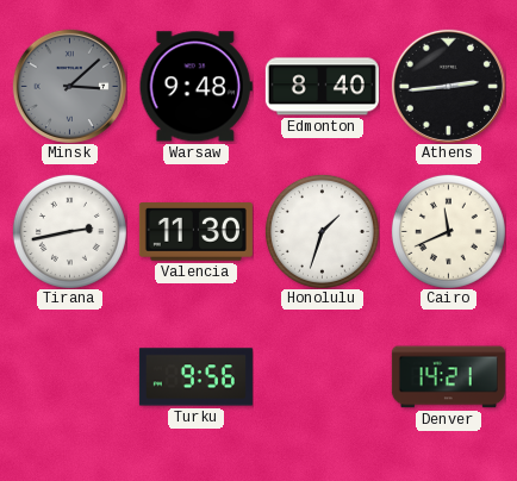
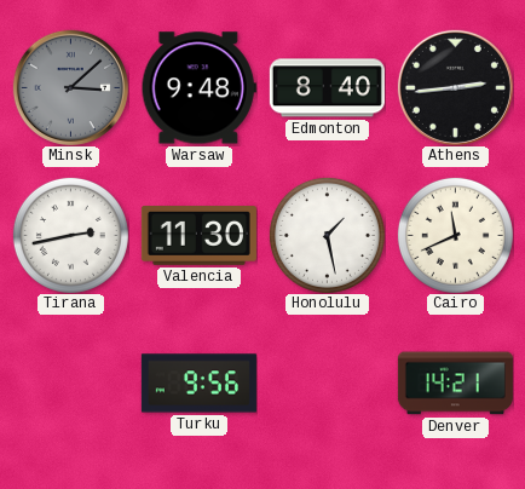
Honolulu: 1:33 -> 1:28 (327, 235)
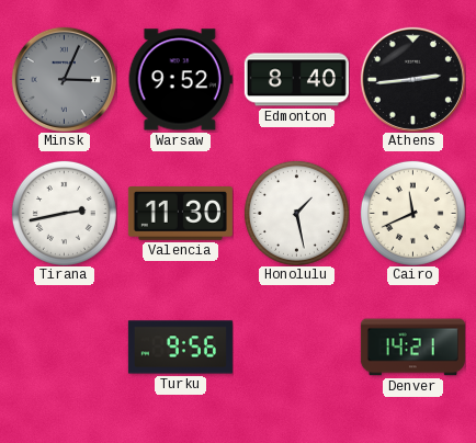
Minsk: 3:08 -> 3:04 (64, 79)
Warsaw: 9:48 -> 9:52 (180, 80)
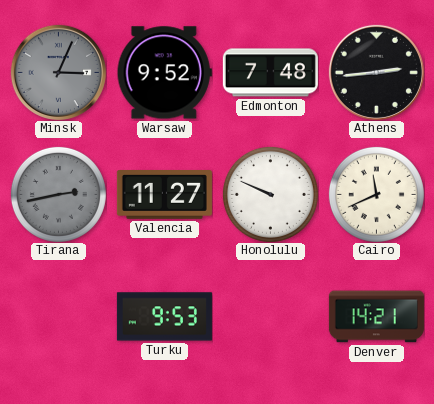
Edmonton: 8:40 -> 7:48 (270, 73)
Tirana dial: white -> grey (58, 194)
Valencia: 11:30 -> 11:27 (164, 195)
Honolulu: 1:28 -> 9:49 (270, 194)
Turku: 9:56 -> 9:53 (164, 317)
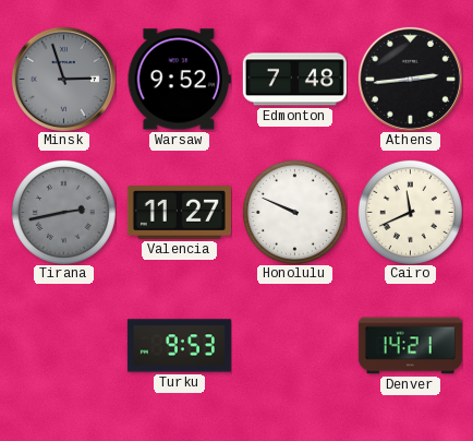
Minsk: 3:04 -> 2:57 (63, 79)
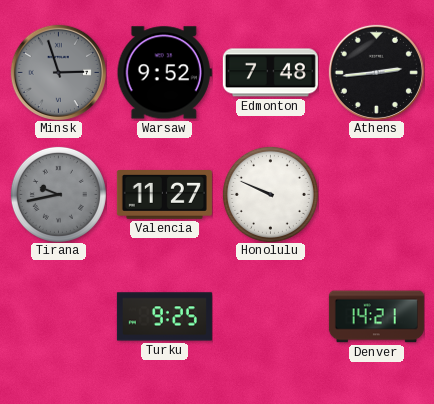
Tirana: 2:43 -> 9:43 (58, 194)
Cairo: 11:41 -> none (410, 212)
Turku: 9:53 -> 9:25 (164, 317)
